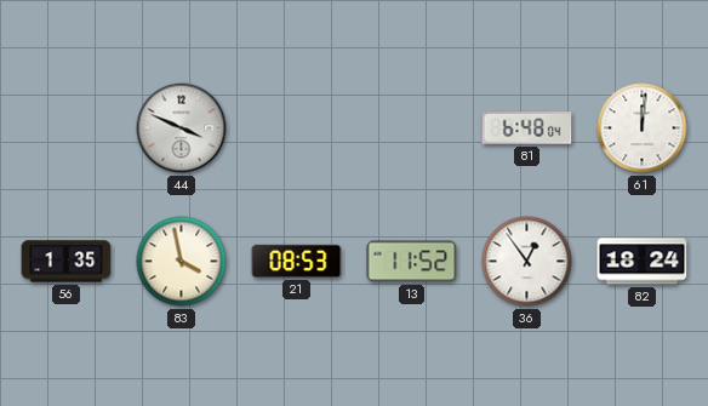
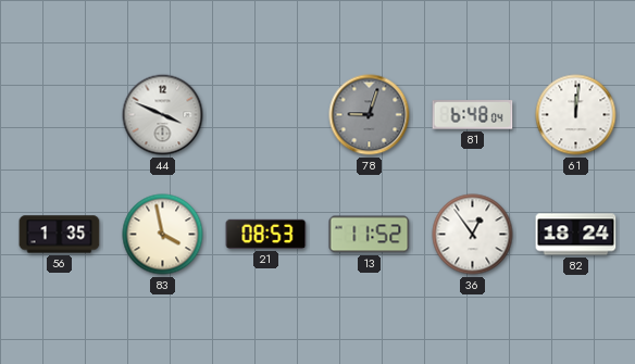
78: none -> 9:03 (370, 115)
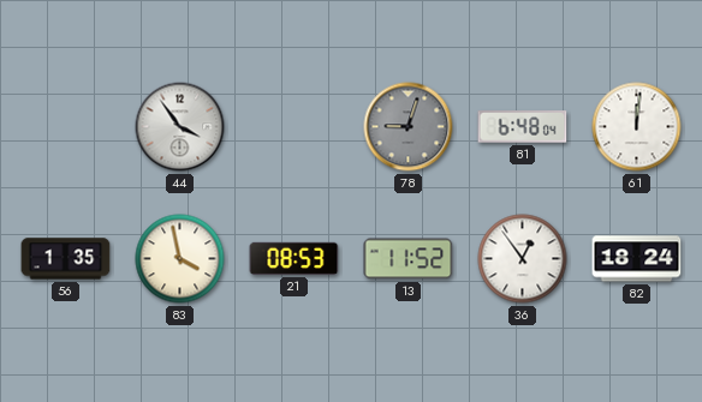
44: 3:49 -> 3:54 (180, 127)
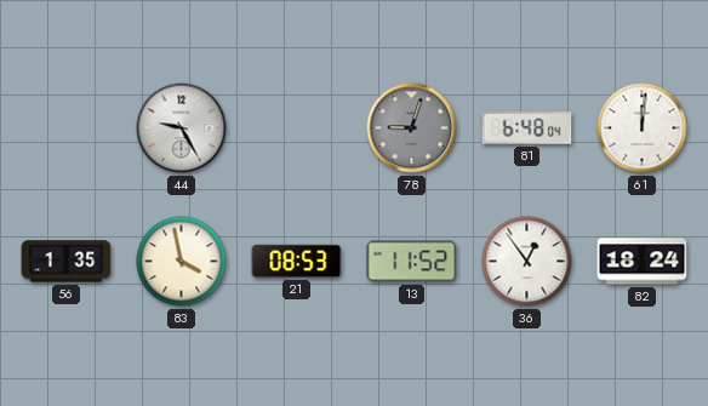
44: 3:54 -> 9:25 (182, 128)
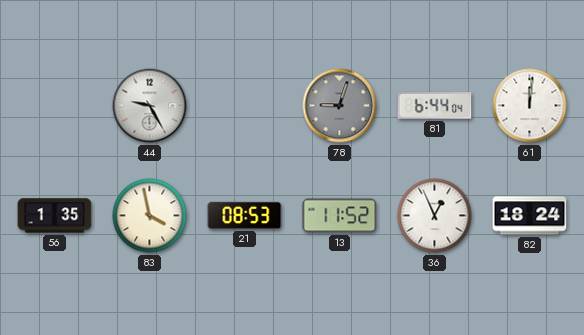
81: 6:48 -> 6:44 (435, 106)
36: 12:54 -> 12:56 (435, 216)
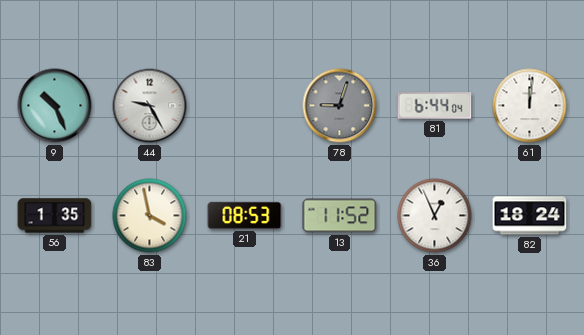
9: none -> 10:26 (55, 106)
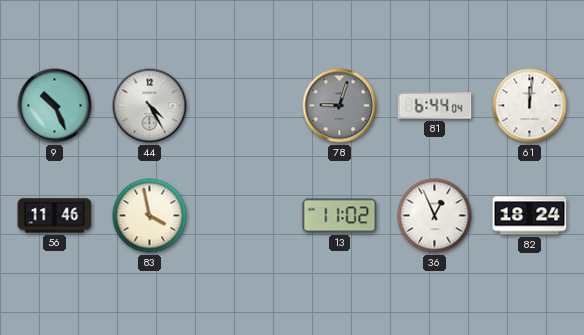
44: 9:25 -> 4:25 (150, 106)
56: 1:35 -> 11:46 (55, 216)
21: 08:53 -> none (245, 215)
13: 11:52 -> 11:02 (340, 216)
